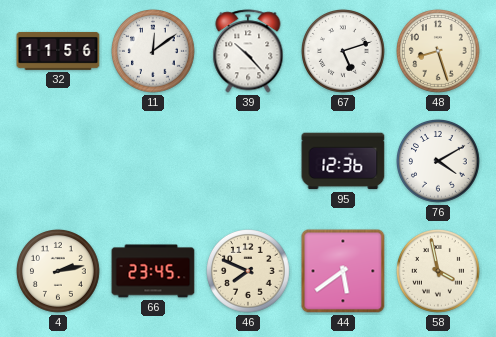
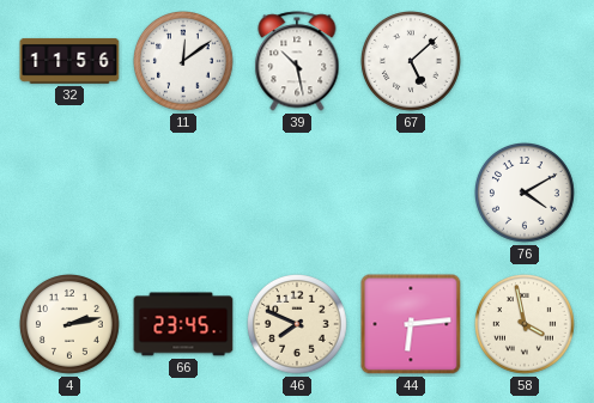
39: 10:23 -> 10:28 (297, 61)
67: 5:12 -> 5:08 (412, 62)
48: 8:27 -> none (439, 52)
95: 12:36 -> none (343, 161)
44: 5:39 -> 6:14 (411, 324)
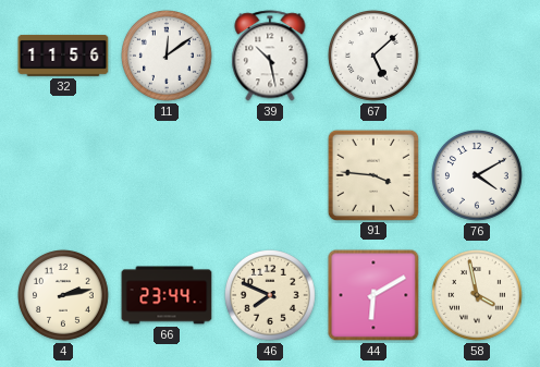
91: none -> 3:46 (372, 174)
66: 23:45 -> 23:44 (167, 295)
44: 6:14 -> 6:10 (373, 295)
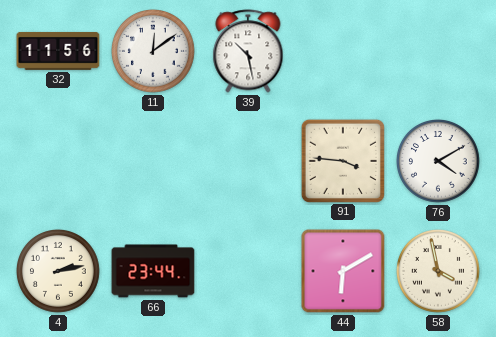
67: 5:08 -> none (375, 57)
46: 7:49 -> none (271, 296)
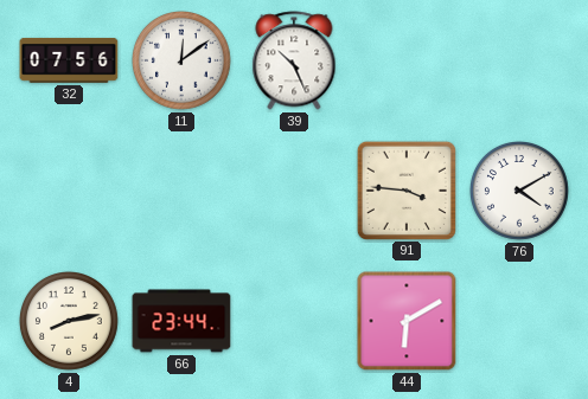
32: 11:56 -> 07:56 (69, 60)
39: 10:28 -> 10:26 (294, 60)
4: 2:13 -> 8:13 (70, 322)
58: 3:58 -> none (439, 272)
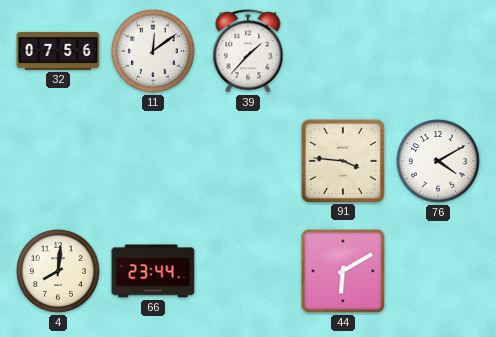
39: 10:26 -> 1:37 (248, 51)
4: 8:13 -> 8:01 (59, 272)
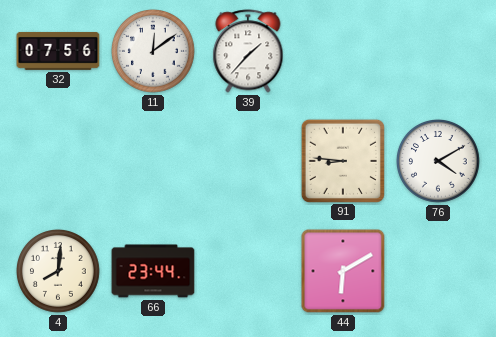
91: 3:46 -> 8:46 (342, 160)
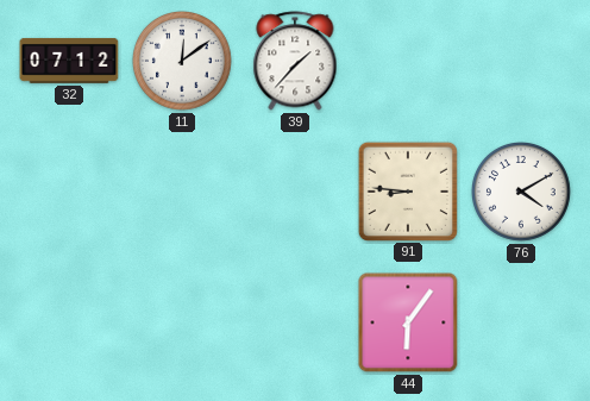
32: 07:56 -> 07:12 (69, 61)
4: 8:01 -> none (59, 272)
66: 23:44 -> none (153, 271)
44: 6:10 -> 6:06 (408, 322)
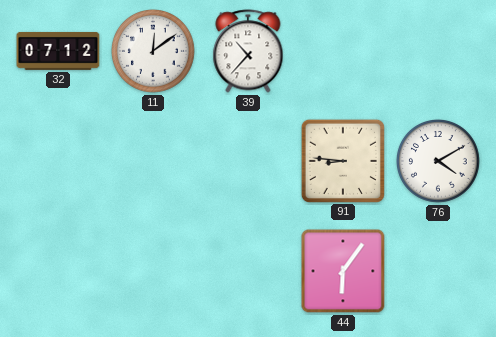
39: 1:37 -> 10:37 (248, 51)
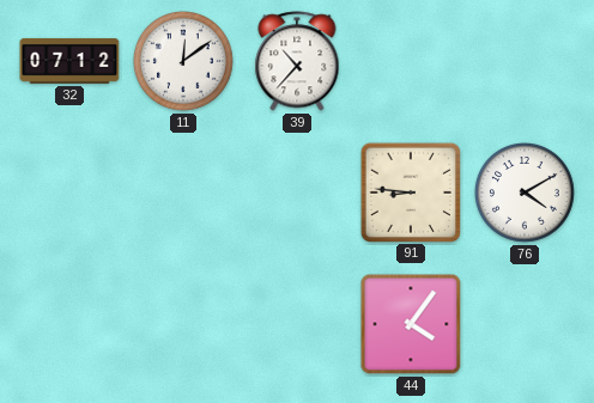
44: 6:06 -> 4:06 (411, 324)
